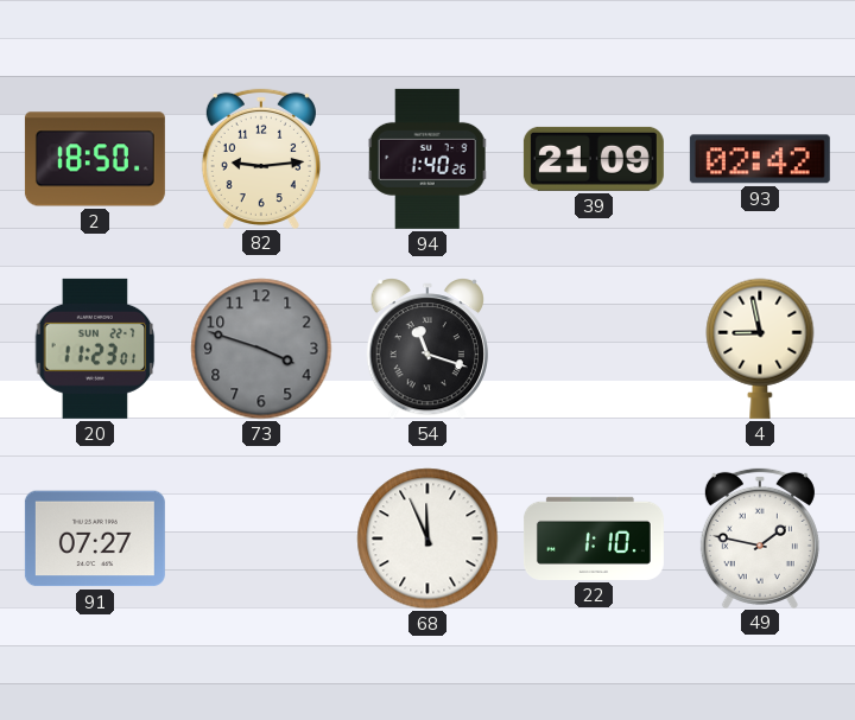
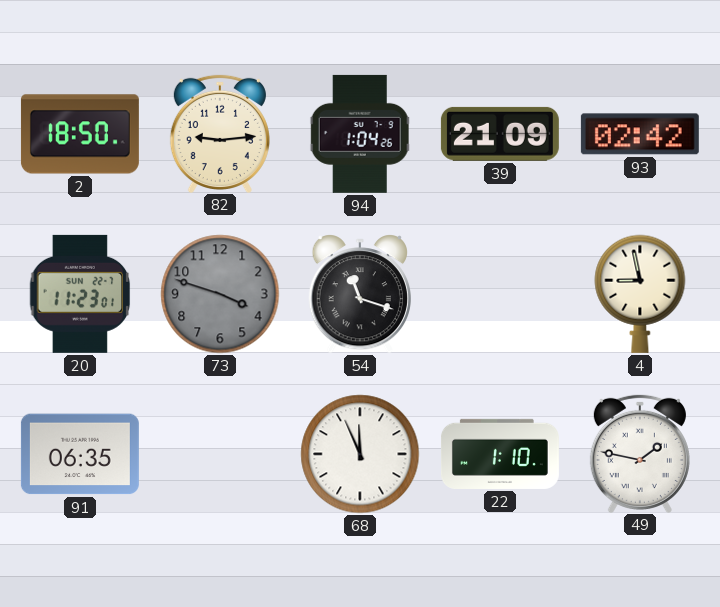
94: 1:40 -> 1:04 (360, 134)
91: 07:27 -> 06:35 (80, 454)
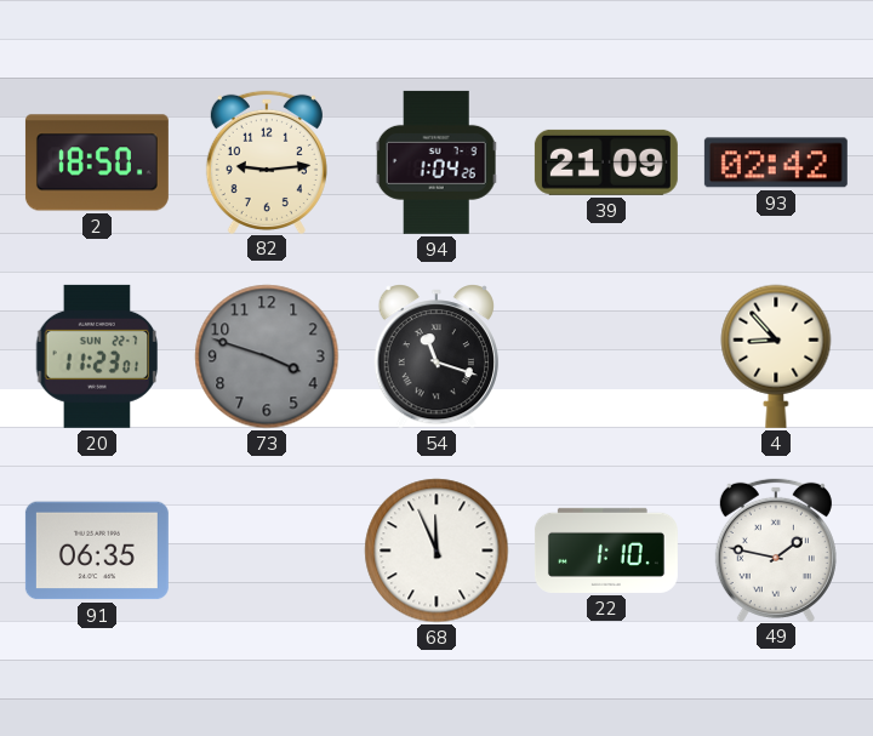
4: 8:58 -> 8:53 (776, 356)
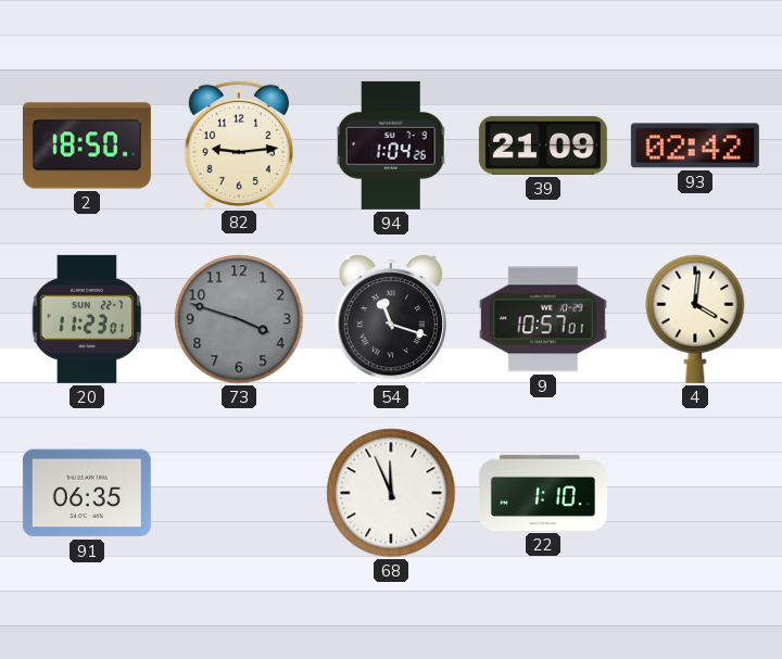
9: none -> 10:57 (543, 319)
4: 8:53 -> 4:01 (695, 319)
49: 1:47 -> none (776, 549)
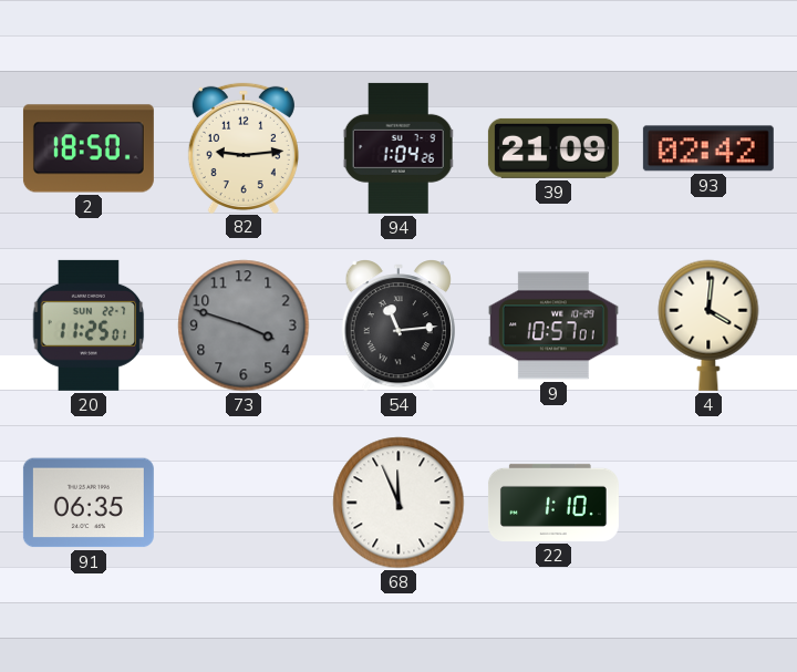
20: 11:23 -> 11:25 (89, 325)
54: 11:18 -> 11:14 (398, 325)
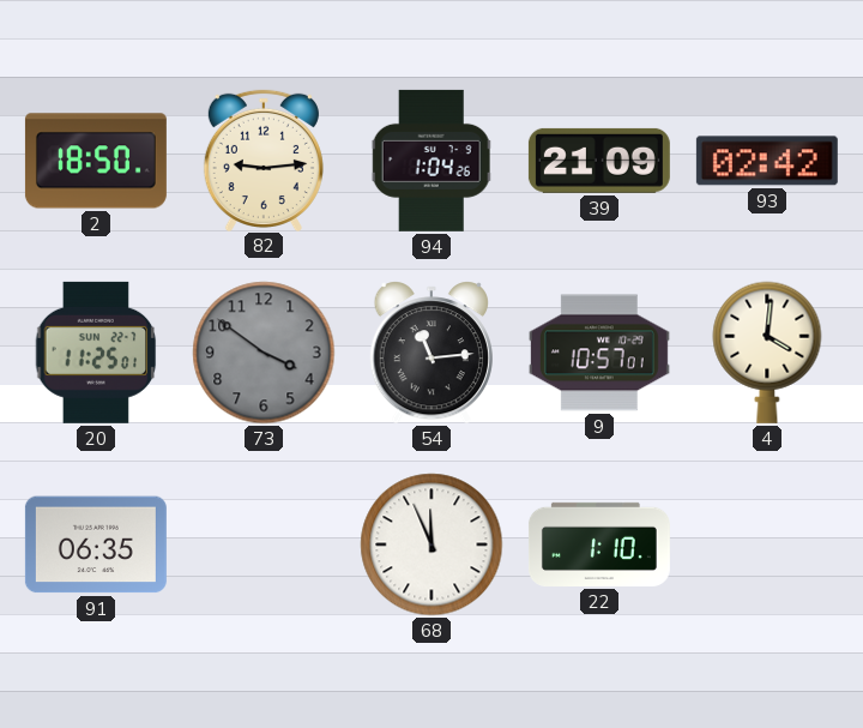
73: 3:48 -> 3:51 (264, 353)
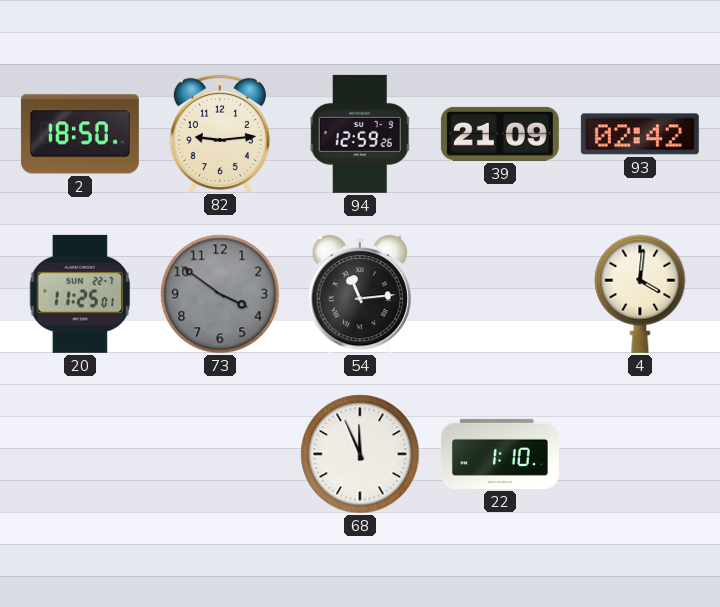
94: 1:04 -> 12:59 (360, 134)
9: 10:57 -> none (599, 353)
91: 06:35 -> none (96, 545)
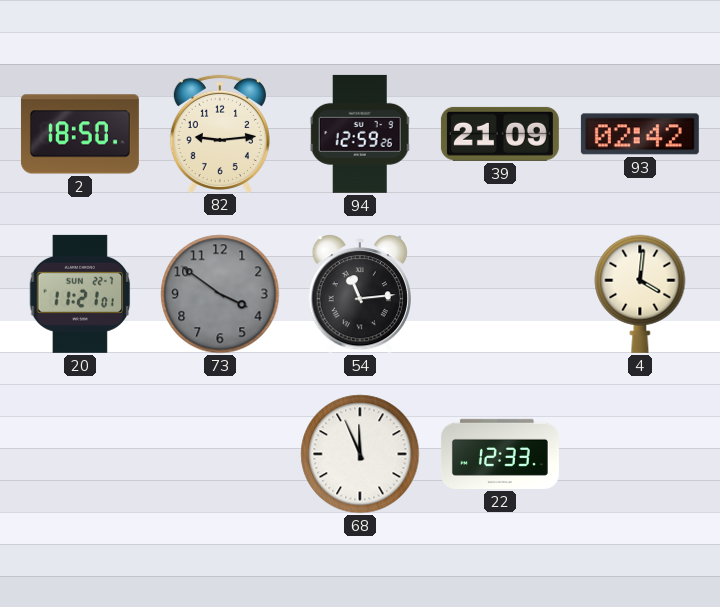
20: 11:25 -> 11:21 (80, 294)
22: 1:10 -> 12:33 (500, 454)
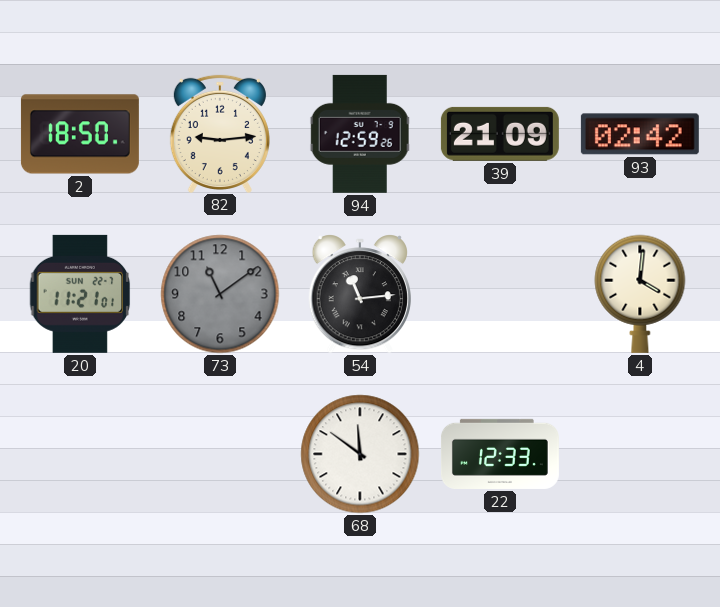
73: 3:51 -> 11:09 (220, 294)
68: 11:56 -> 11:51 (360, 454)
